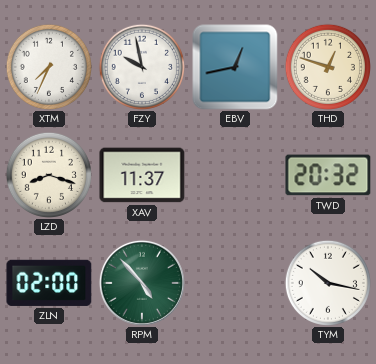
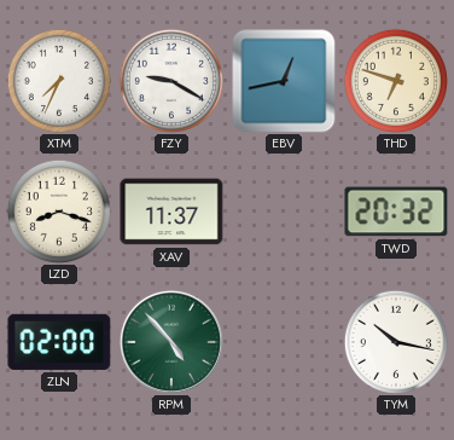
FZY: 9:58 -> 9:20 (171, 81)
THD: 12:48 -> 6:48 (396, 81)
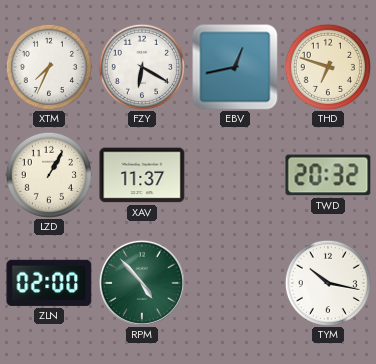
FZY: 9:20 -> 6:20 (142, 67)
LZD: 8:18 -> 1:05 (49, 175)
